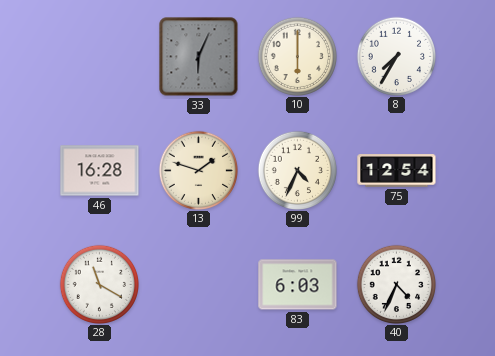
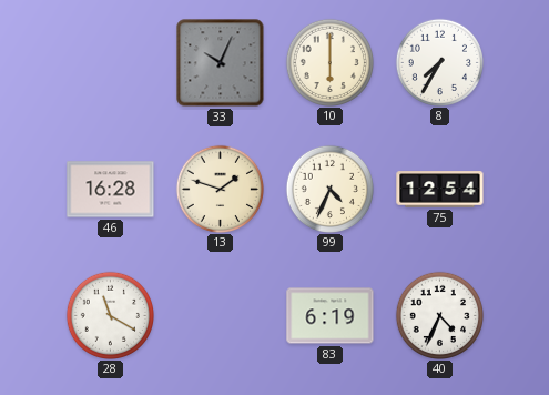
33: 6:04 -> 10:04 (221, 63)
83: 6:03 -> 6:19 (331, 316)
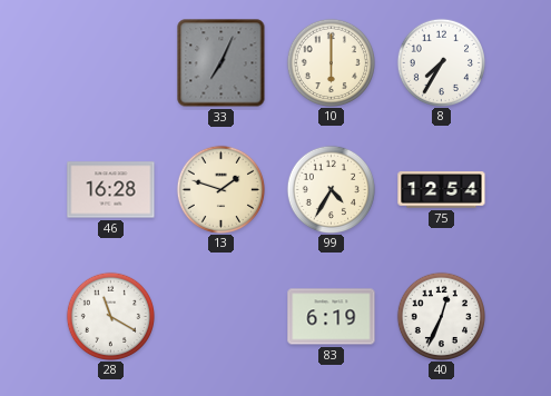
33: 10:04 -> 7:04 (222, 63)
99: 4:34 -> 4:35 (331, 189)
40: 4:34 -> 12:34 (441, 316)
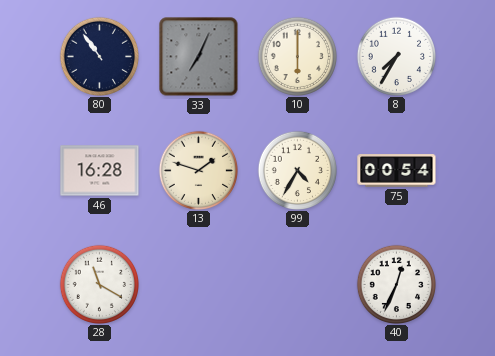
80: none -> 10:54 (99, 56)
75: 12:54 -> 00:54 (397, 171)
83: 6:19 -> none (332, 317)
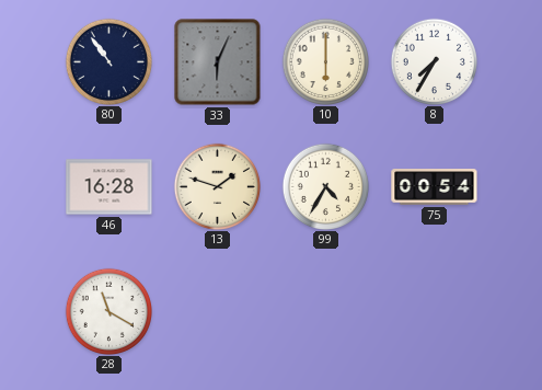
33: 7:04 -> 6:04 (218, 62)
40: 12:34 -> none (396, 284)
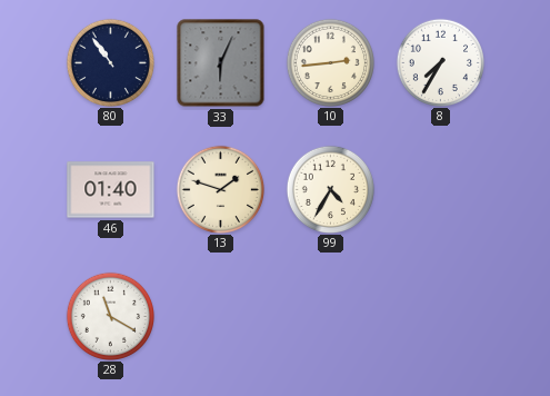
10: 6:00 -> 2:44 (330, 62)
46: 16:28 -> 01:40 (111, 190)
75: 00:54 -> none (435, 187)
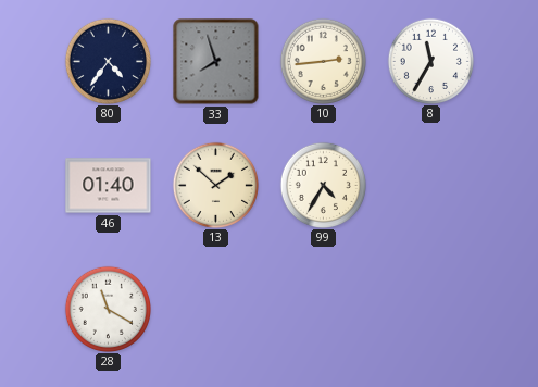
80: 10:54 -> 4:36 (108, 61)
33: 6:04 -> 7:57 (216, 62)
8: 7:35 -> 11:35 (430, 61)
13: 1:48 -> 1:52 (215, 185)
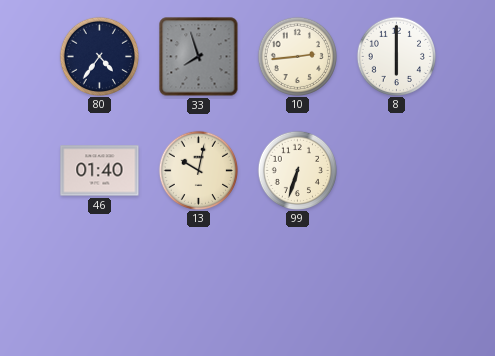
8: 11:35 -> 6:00 (396, 56)
13: 1:52 -> 10:02 (198, 170)
99: 4:35 -> 6:33 (297, 170)
28: 11:20 -> none (108, 309)
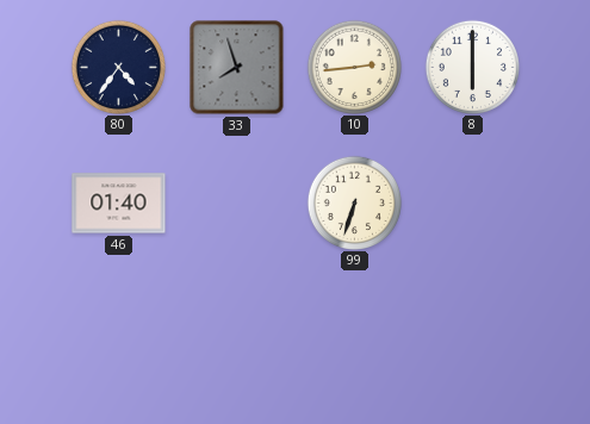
13: 10:02 -> none (198, 170)
